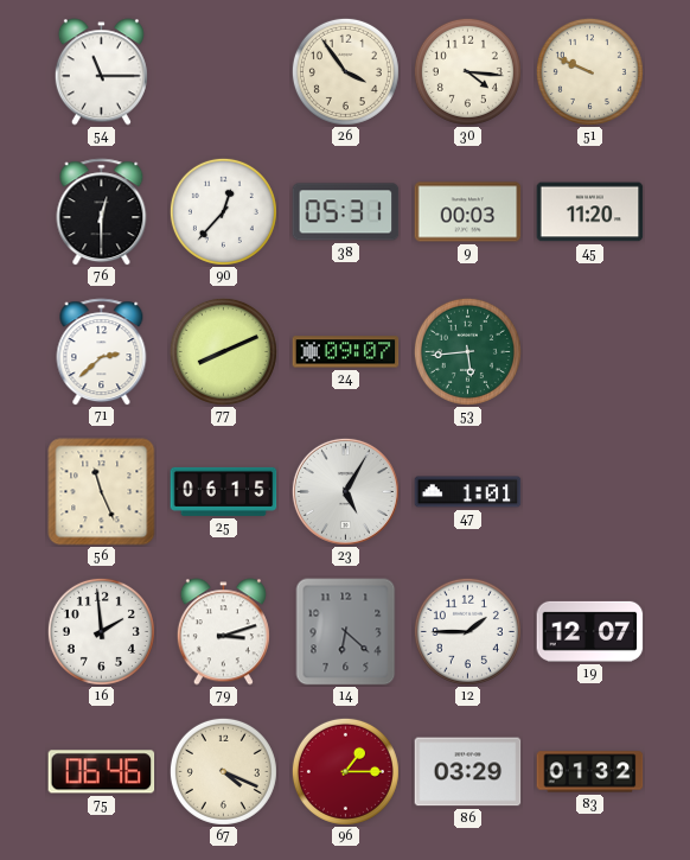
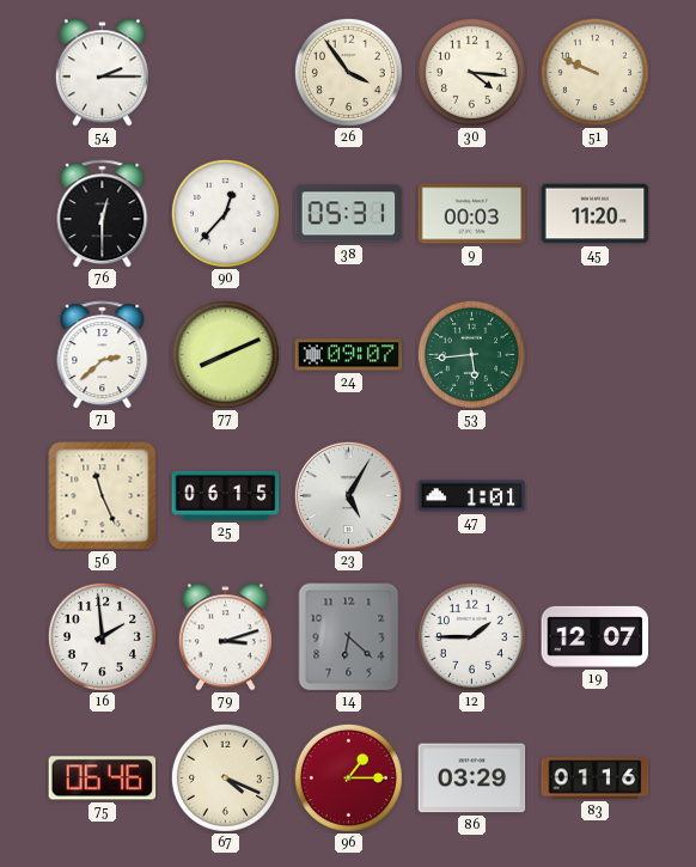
54: 11:15 -> 2:15 (102, 73)
83: 01:32 -> 01:16 (596, 779)
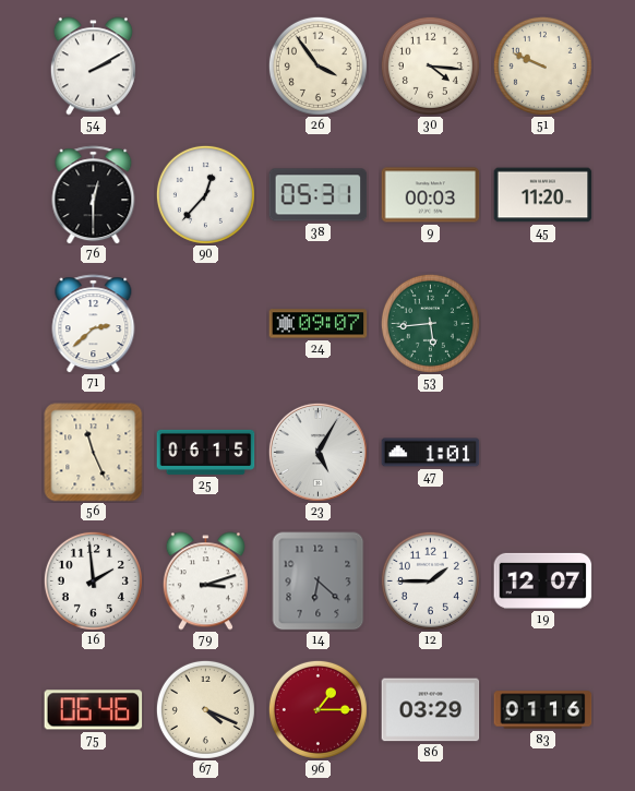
54: 2:15 -> 2:10 (93, 67)
77: 8:11 -> none (225, 354)
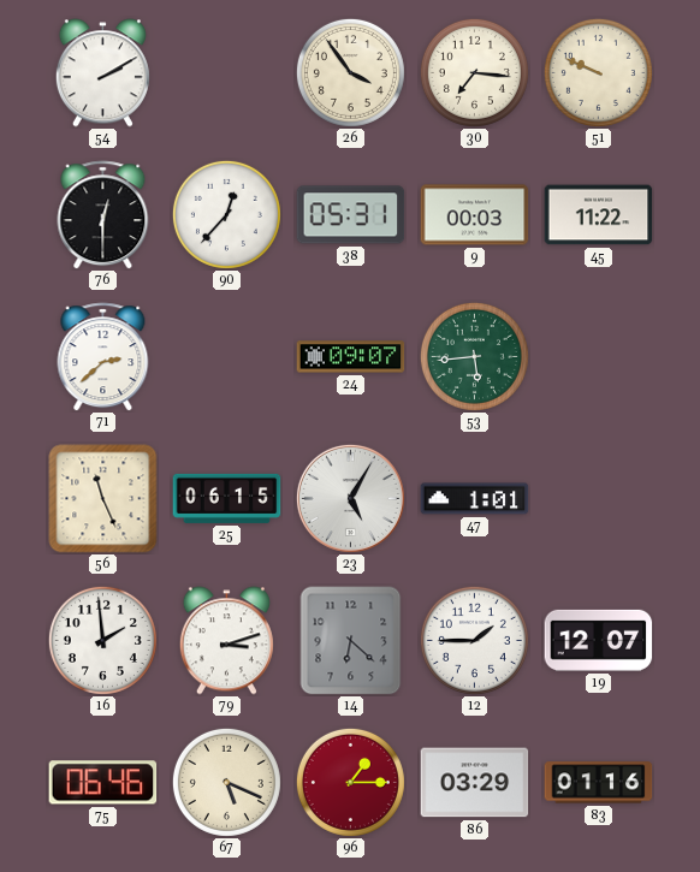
30: 4:16 -> 7:16 (474, 72)
45: 11:20 -> 11:22 (599, 215)
67: 4:19 -> 5:19 (226, 782)
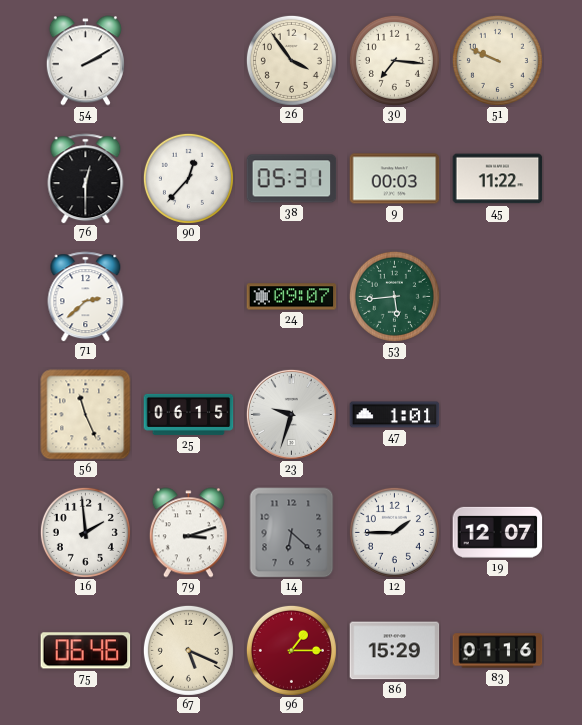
23: 5:05 -> 9:33 (291, 414)
86: 03:29 -> 15:29 (395, 651)
